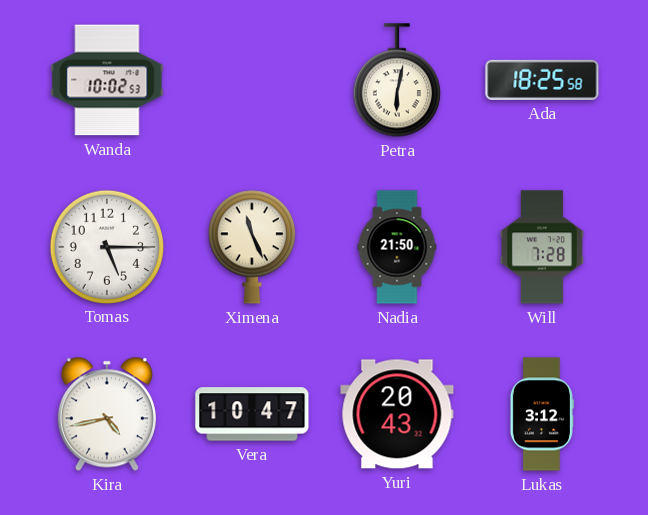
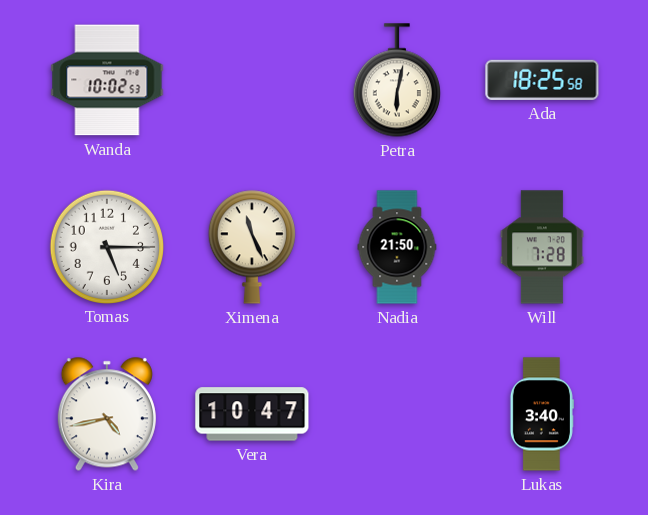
Yuri: 20:43 -> none (397, 414)
Lukas: 3:12 -> 3:40 (541, 414)
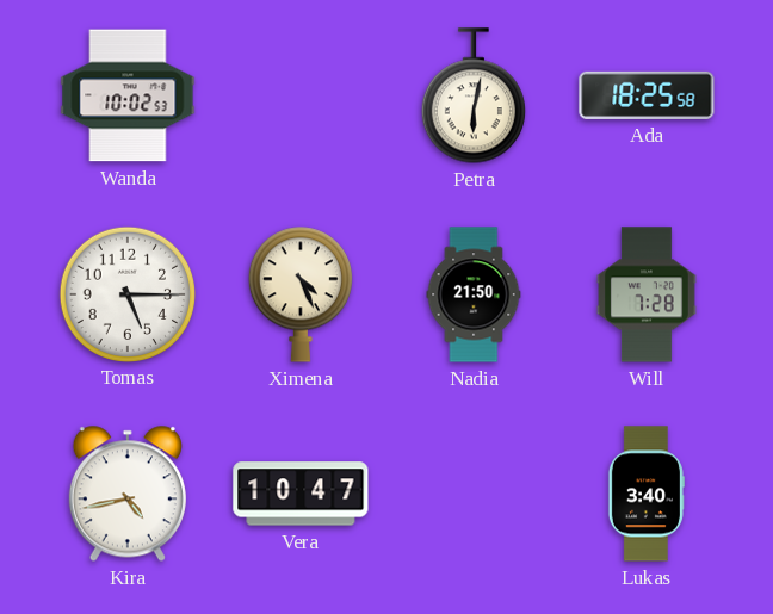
Ximena: 11:26 -> 4:26 (301, 294)
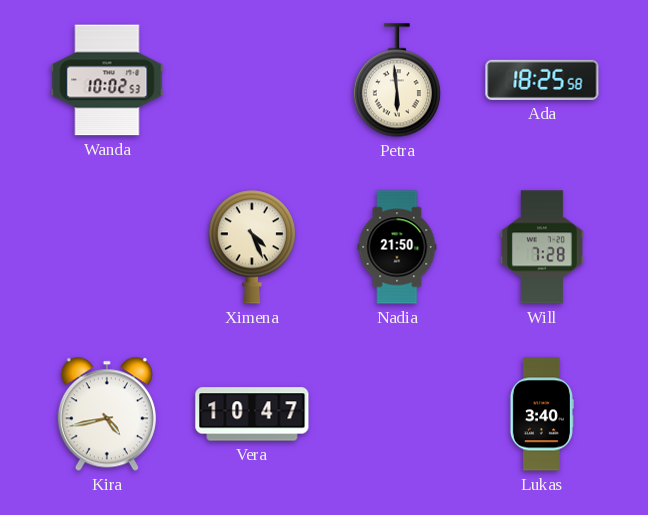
Petra: 6:02 -> 5:59 (397, 80)
Tomas: 5:15 -> none (126, 293)
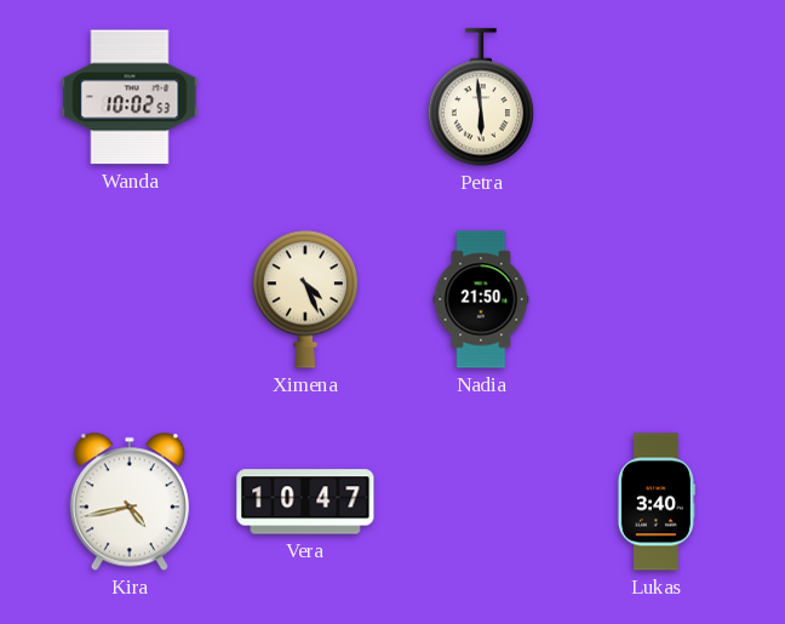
Ada: 18:25 -> none (542, 80)
Will: 7:28 -> none (542, 247)
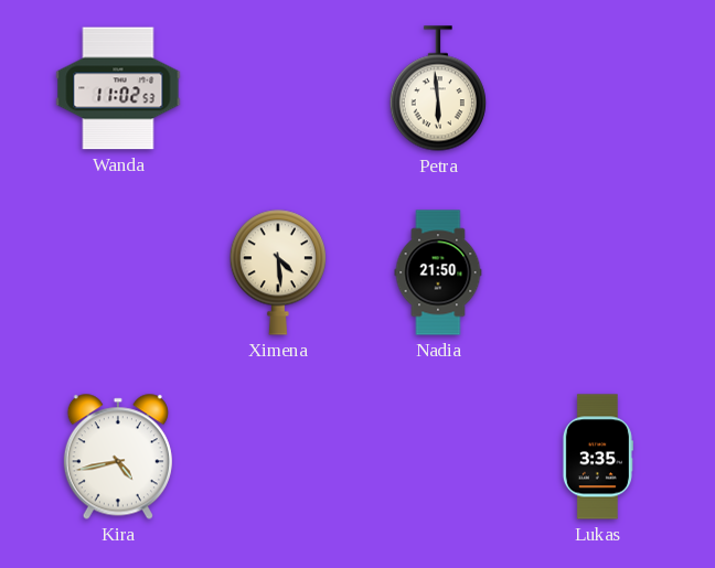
Wanda: 10:02 -> 11:02 (118, 88)
Ximena: 4:26 -> 4:29 (278, 272)
Vera: 10:47 -> none (305, 502)
Lukas: 3:40 -> 3:35 (597, 457)
